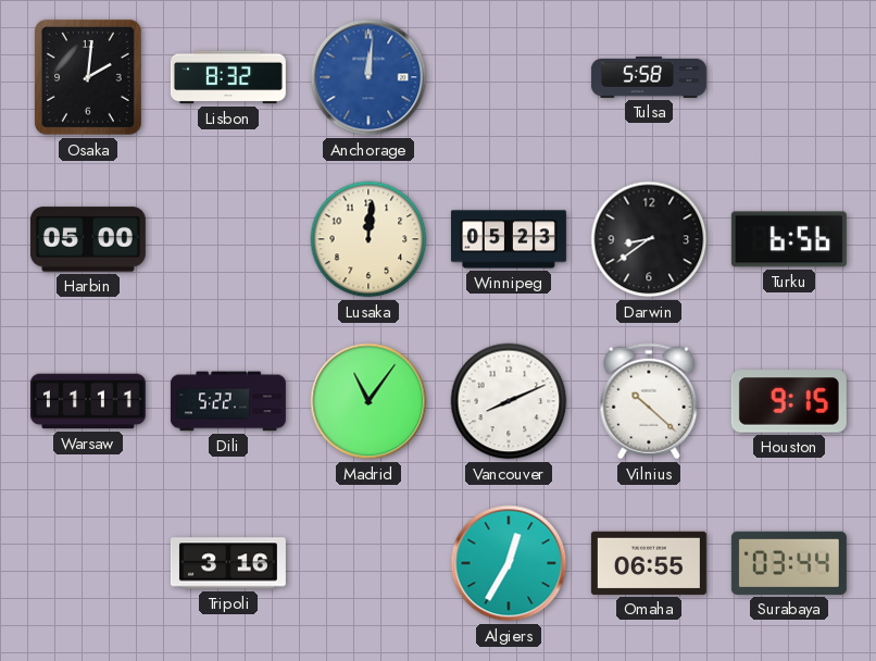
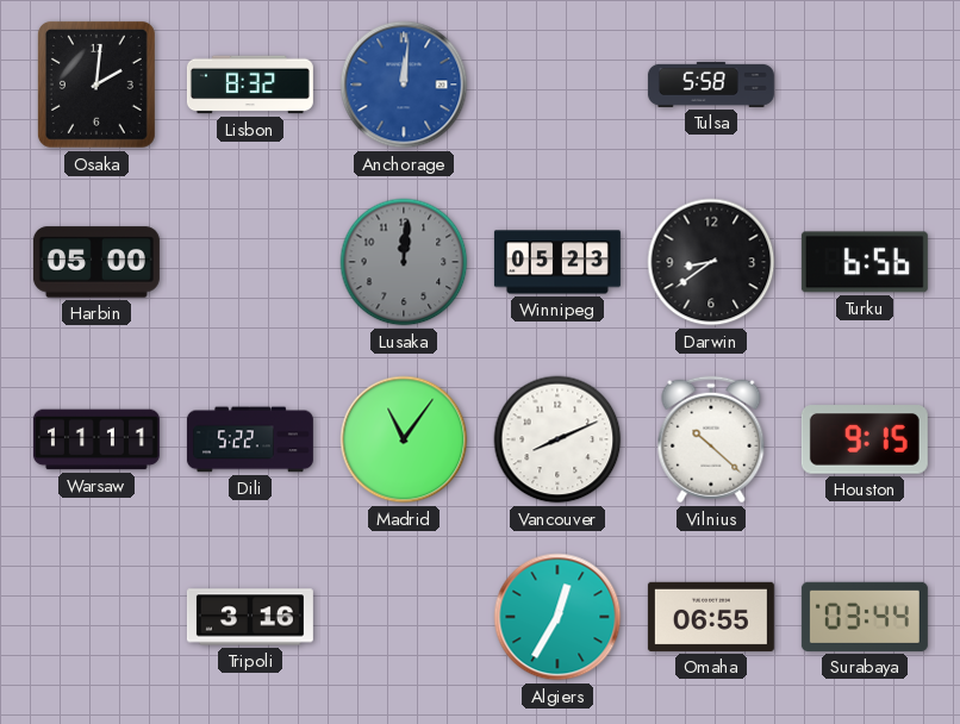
Lusaka dial: cream -> grey (404, 262)
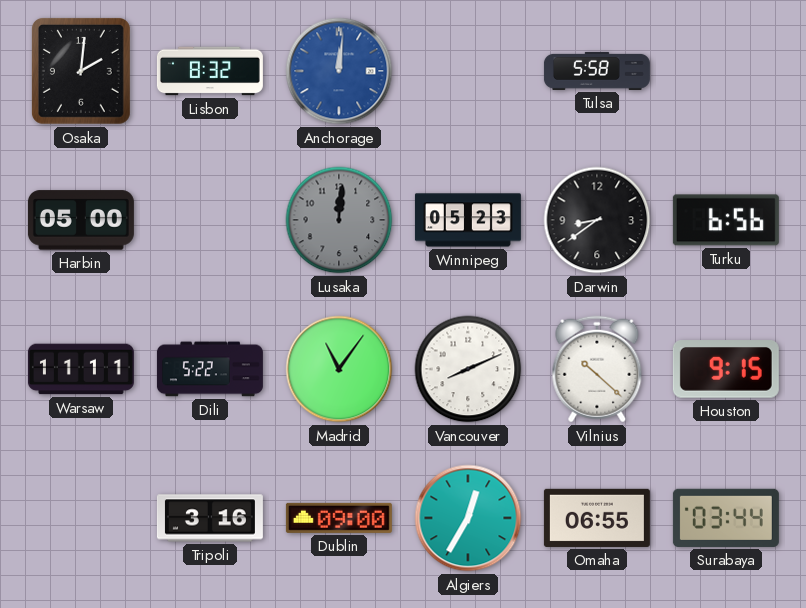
Dublin: none -> 09:00 (339, 518)
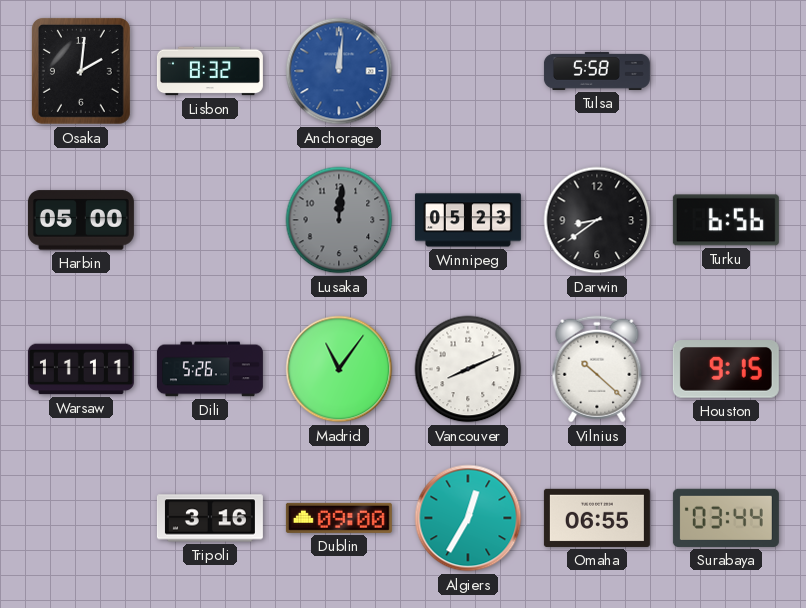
Dili: 5:22 -> 5:26 (210, 369)
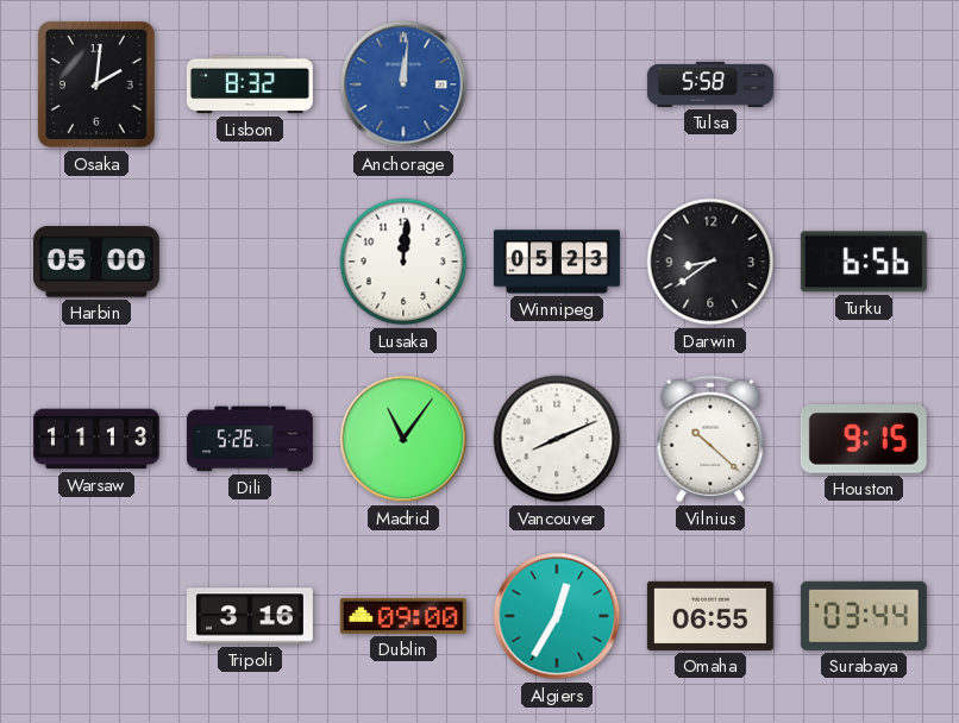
Lusaka dial: grey -> white (403, 262)
Warsaw: 11:11 -> 11:13 (96, 439)
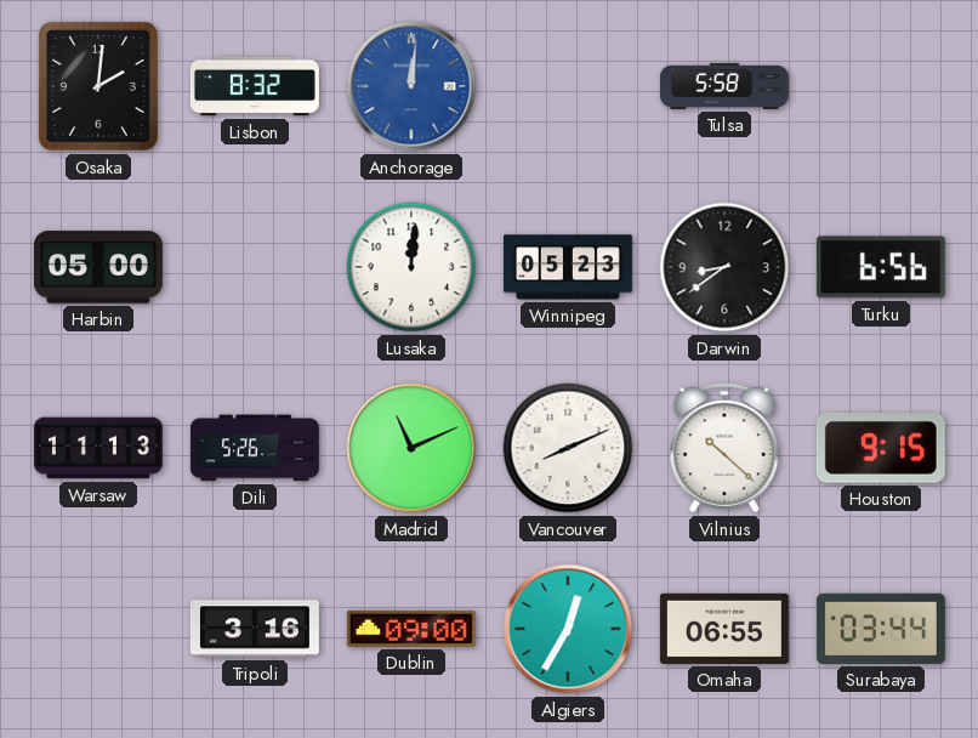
Madrid: 11:06 -> 11:11 (411, 448)
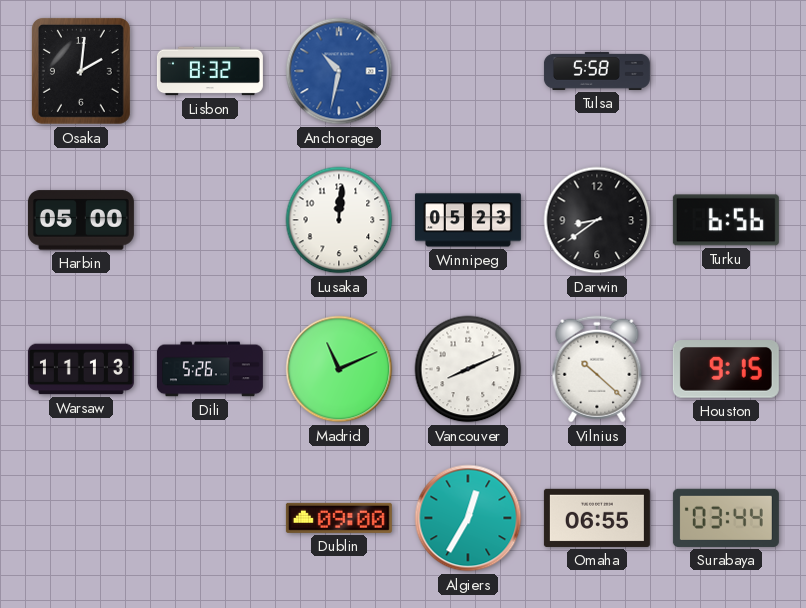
Anchorage: 12:01 -> 10:32 (339, 71)
Tripoli: 3:16 -> none (255, 629)
